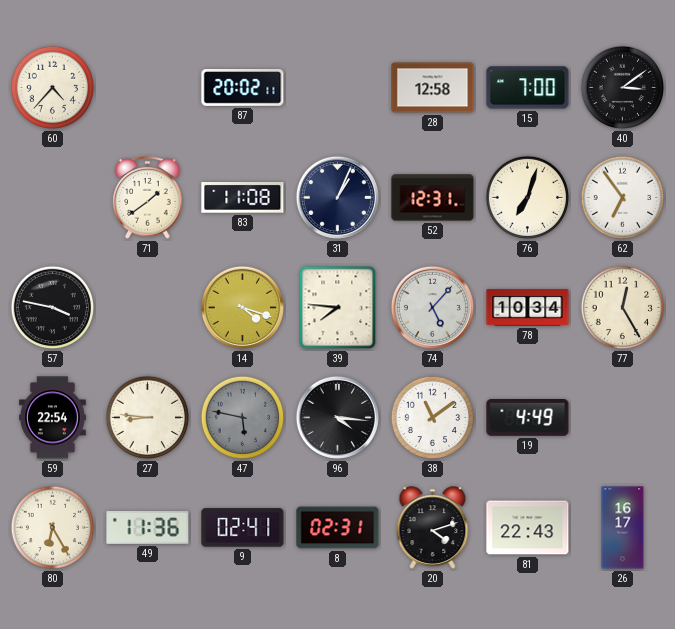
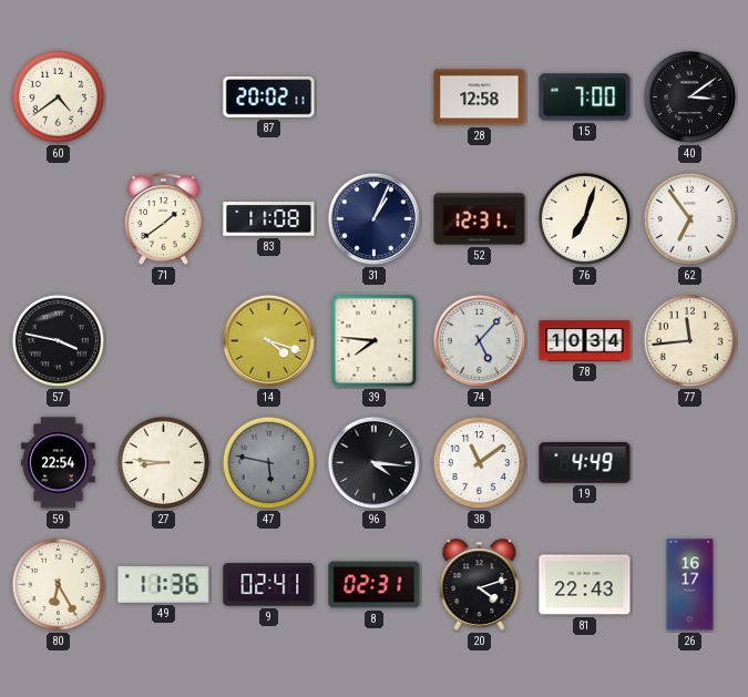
60: 4:37 -> 4:39 (59, 98)
77: 12:25 -> 11:44 (690, 341)
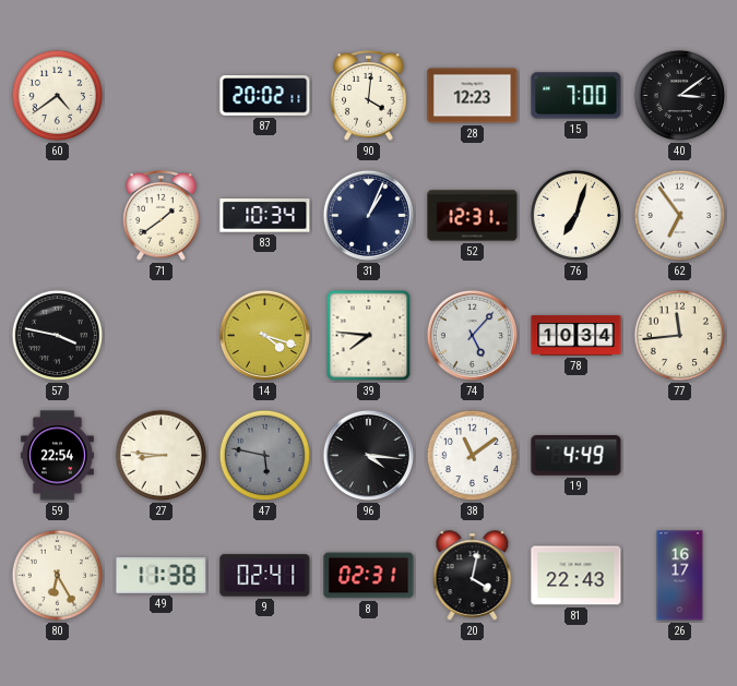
90: none -> 4:01 (369, 96)
28: 12:58 -> 12:23 (473, 96)
83: 11:08 -> 10:34 (265, 216)
49: 11:36 -> 11:38 (162, 575)
20: 4:12 -> 4:02 (473, 576)
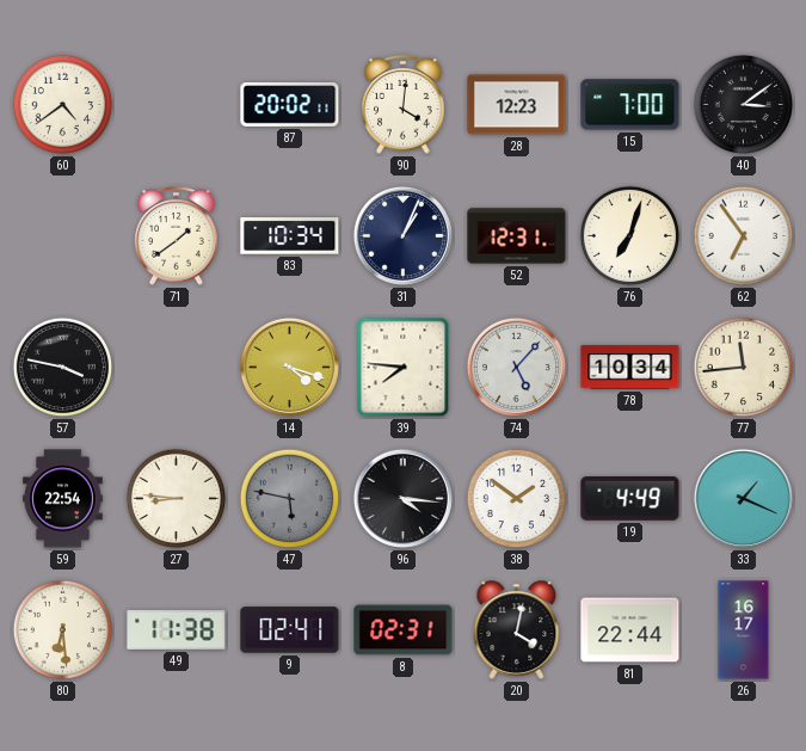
38: 11:09 -> 1:51 (517, 499)
33: none -> 1:19 (743, 498)
80: 6:25 -> 6:29 (63, 630)
81: 22:43 -> 22:44 (630, 630)
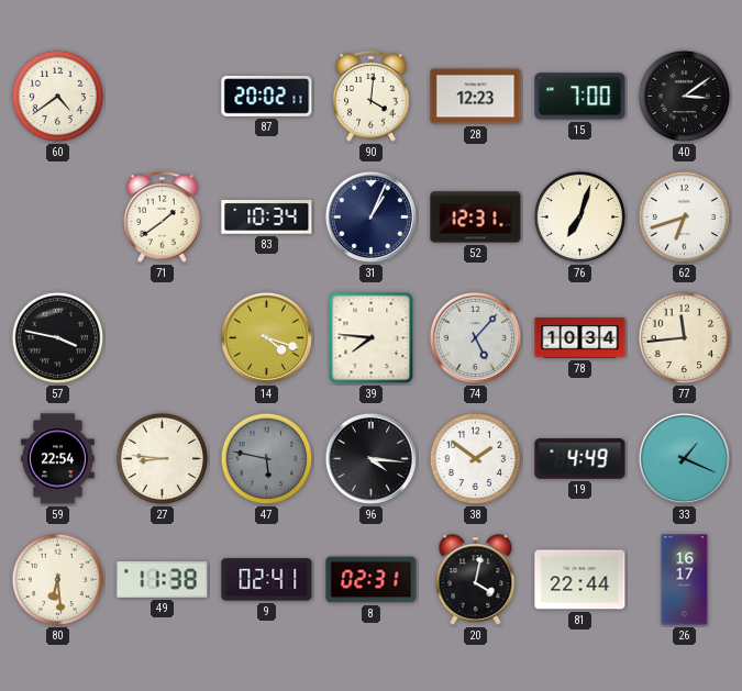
62: 6:54 -> 6:42 (685, 218)
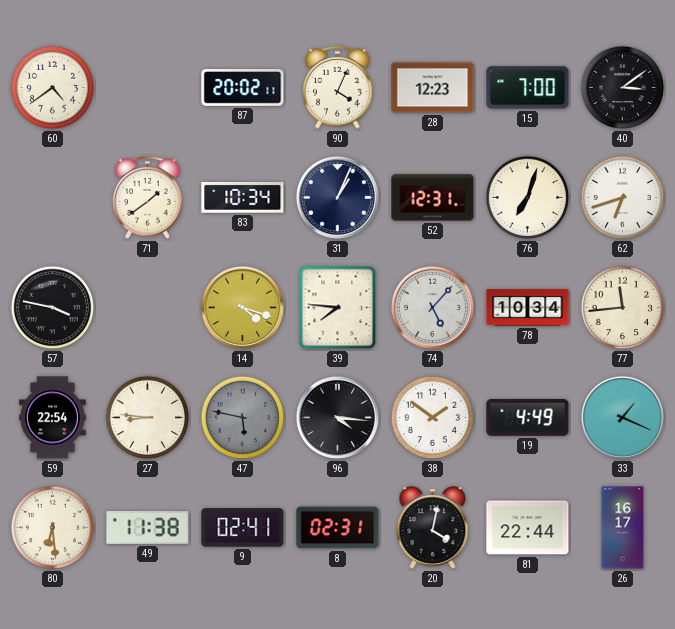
90: 4:01 -> 4:04 (338, 88)
